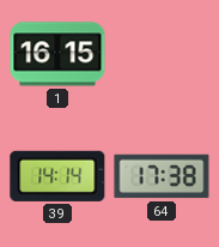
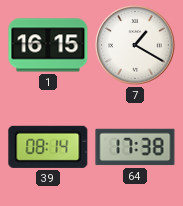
7: none -> 1:20 (135, 45)
39: 14:14 -> 08:14 (48, 147)
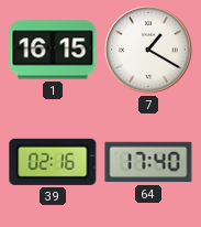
39: 08:14 -> 02:16 (53, 162)
64: 17:38 -> 17:40 (148, 162)
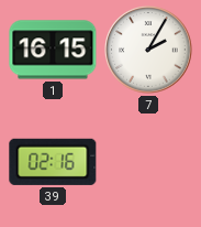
7: 1:20 -> 2:05 (148, 50)
64: 17:40 -> none (148, 162)
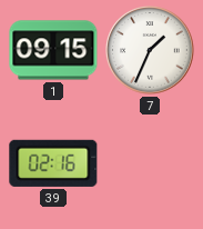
1: 16:15 -> 09:15 (53, 50)
7: 2:05 -> 1:34 (150, 50)
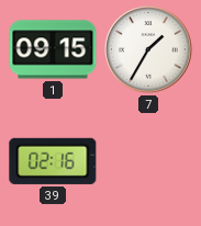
7: 1:34 -> 1:35 (148, 49)
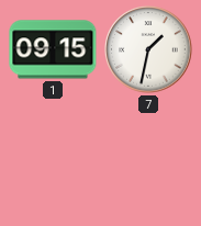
7: 1:35 -> 1:32 (148, 49)
39: 02:16 -> none (53, 161)
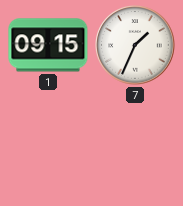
7: 1:32 -> 1:34 (135, 45)
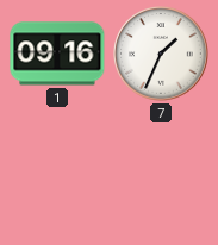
1: 09:15 -> 09:16 (57, 54)
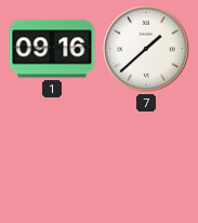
7: 1:34 -> 1:38 (146, 49)
